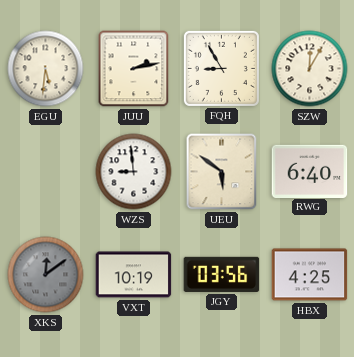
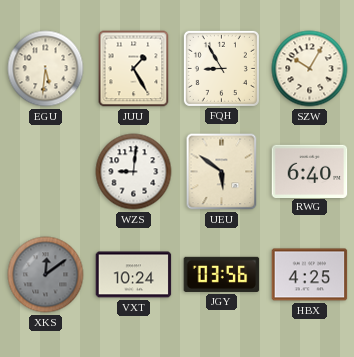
JUU: 2:13 -> 1:25 (134, 69)
SZW: 12:05 -> 10:05 (310, 69)
WZS: 8:59 -> 9:01 (134, 172)
VXT: 10:19 -> 10:24 (134, 275)
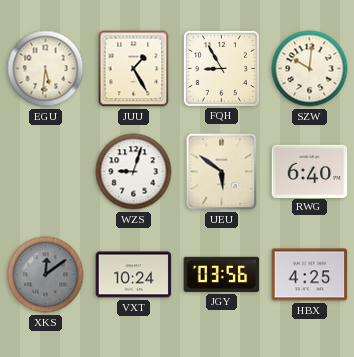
SZW: 10:05 -> 10:01 (310, 69)
WZS: 9:01 -> 9:03 (134, 172)
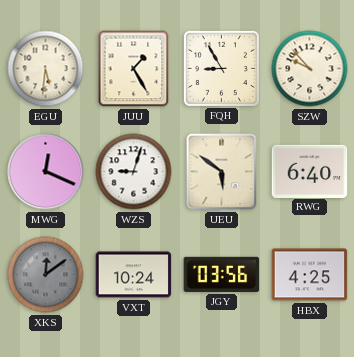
SZW: 10:01 -> 9:53 (310, 69)
MWG: none -> 12:19 (46, 172)
